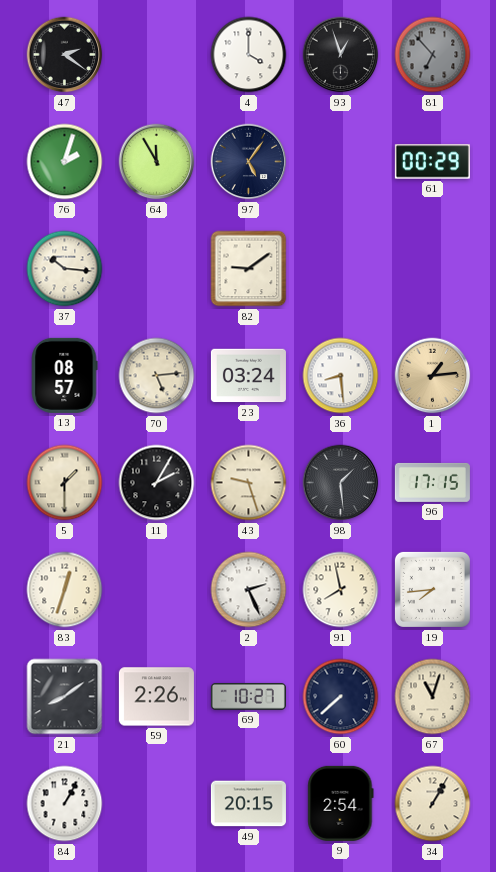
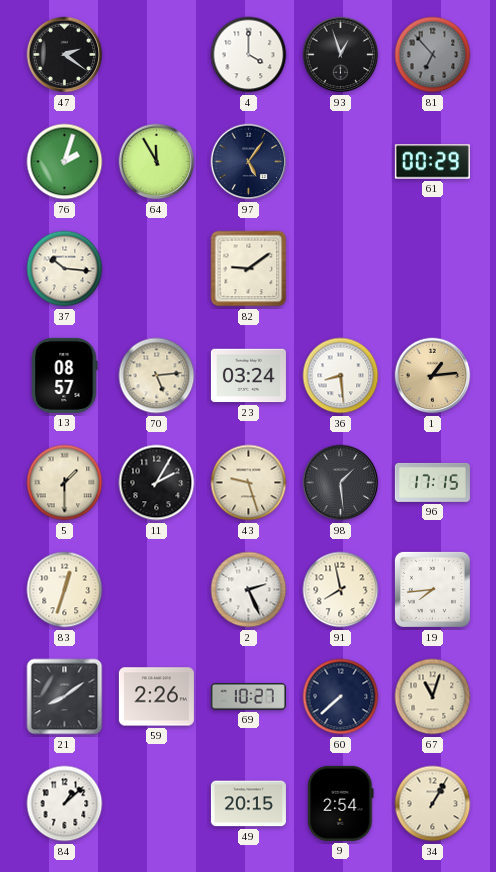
84: 1:05 -> 1:08 (65, 804)
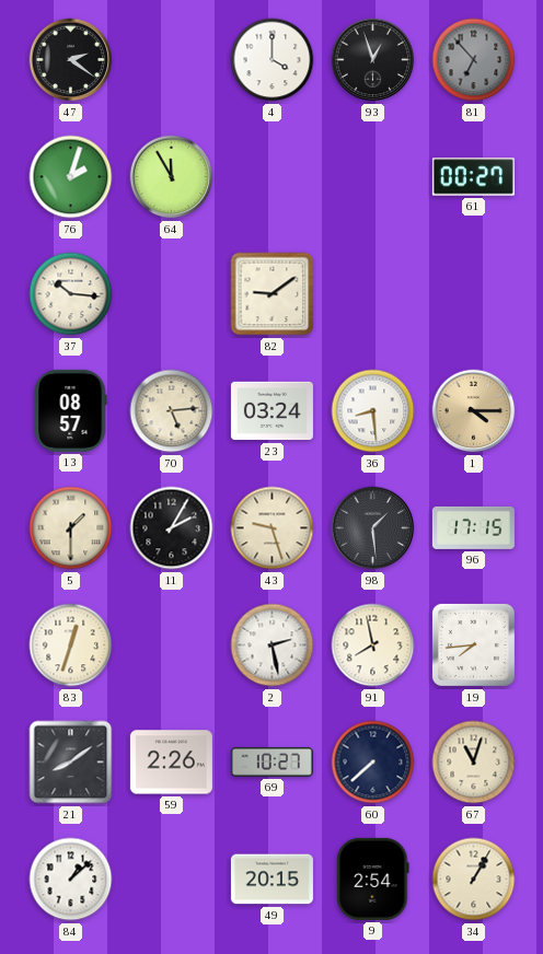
97: 5:06 -> none (249, 162)
61: 00:29 -> 00:27 (473, 177)
1: 1:14 -> 4:15 (474, 411)
2: 2:26 -> 2:28 (273, 645)
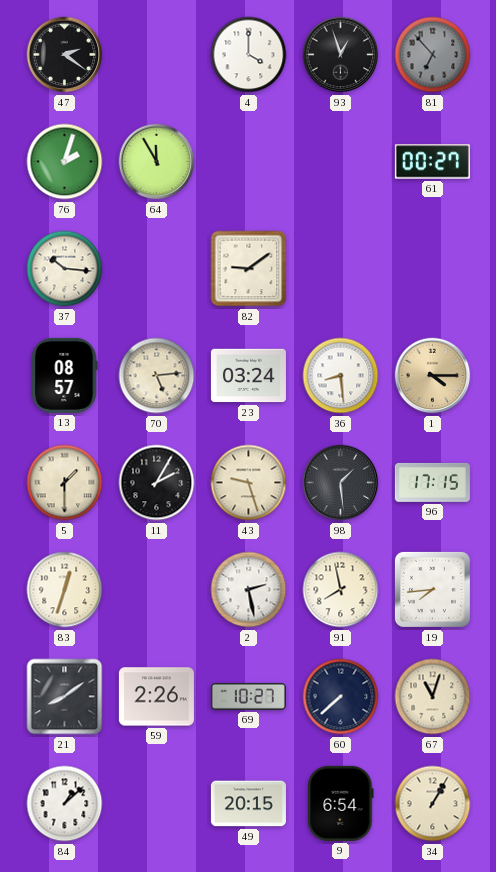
9: 2:54 -> 6:54 (341, 803)
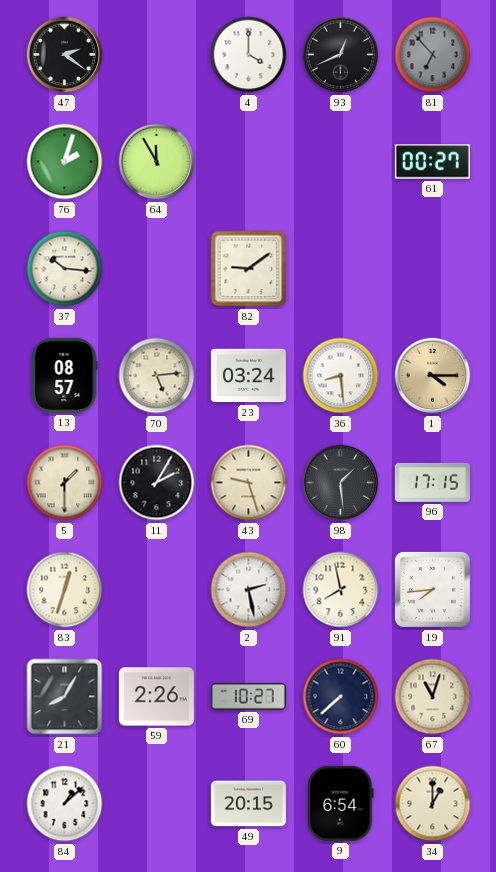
93: 12:57 -> 12:41 (341, 55)
21: 8:09 -> 8:05 (65, 697)
34: 1:05 -> 1:00 (433, 804)
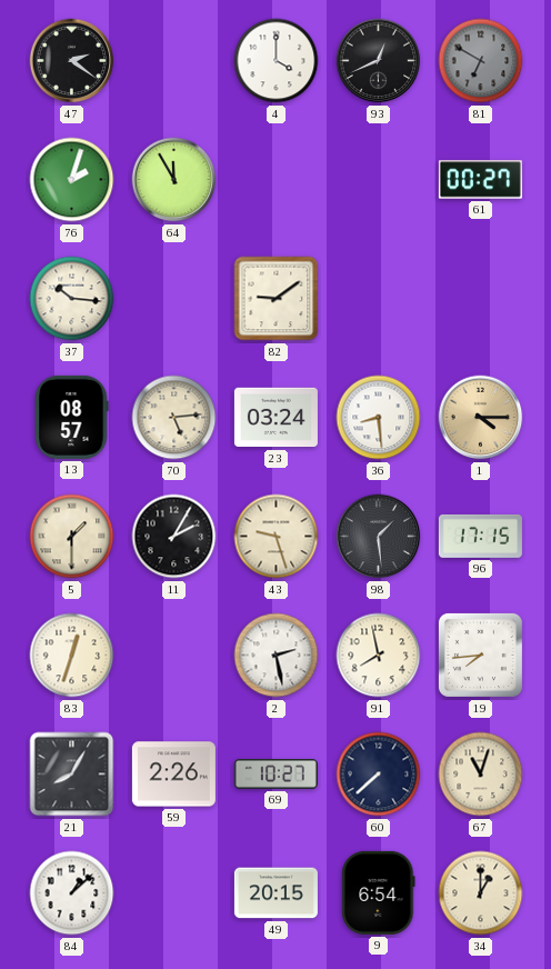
81: 6:53 -> 6:50 (481, 61)
